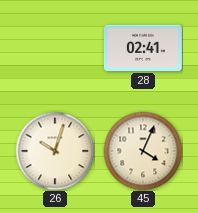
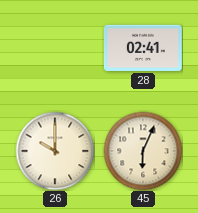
26: 10:03 -> 10:00 (55, 151)
45: 4:04 -> 6:04 (143, 151)
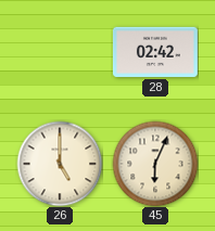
28: 02:41 -> 02:42 (155, 52)
26: 10:00 -> 5:00 (60, 164)
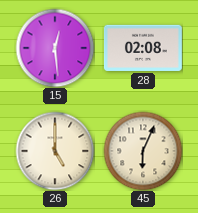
15: none -> 12:29 (55, 48)
28: 02:42 -> 02:08 (143, 48)
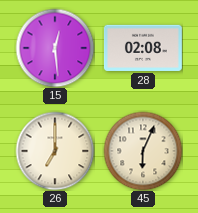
26: 5:00 -> 7:00 (55, 151)
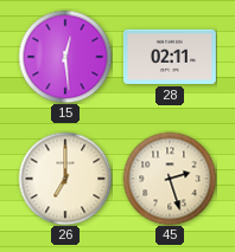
28: 02:08 -> 02:11 (170, 57)
45: 6:04 -> 2:27 (170, 179)
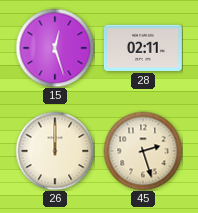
15: 12:29 -> 12:27 (55, 48)
26: 7:00 -> 12:00 (55, 151)
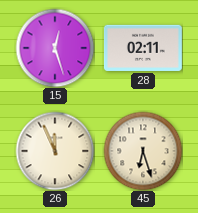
26: 12:00 -> 11:56 (55, 151)
45: 2:27 -> 6:27 (143, 151)
